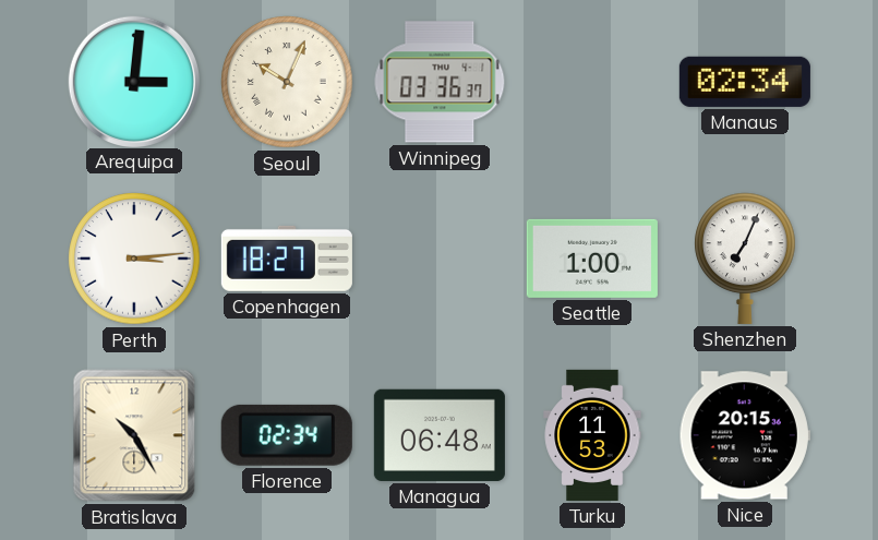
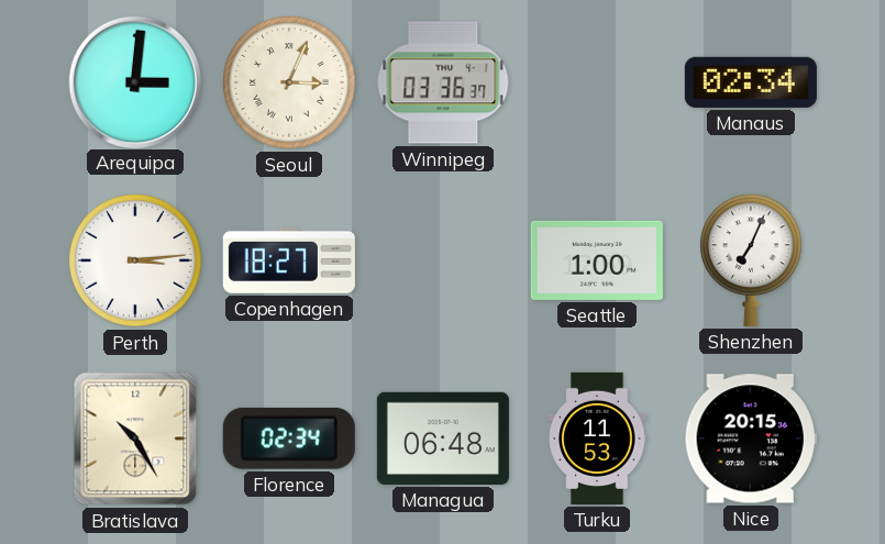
Seoul: 10:04 -> 3:04 (289, 82)
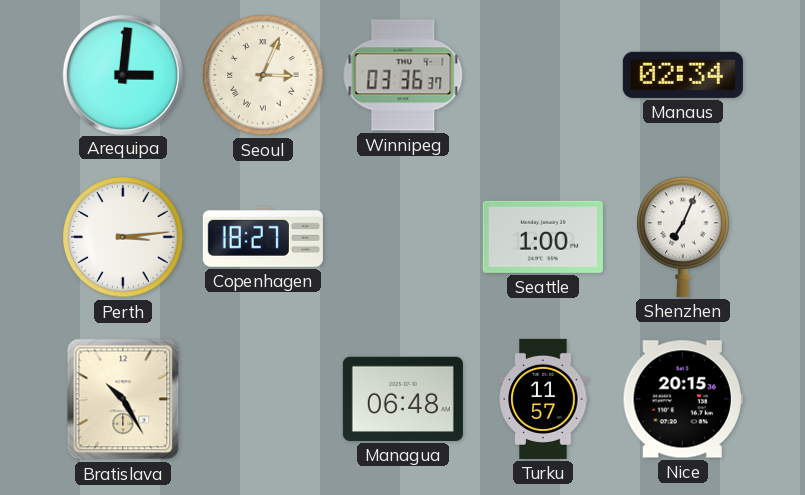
Florence: 02:34 -> none (289, 438)
Turku: 11:53 -> 11:57 (543, 399)
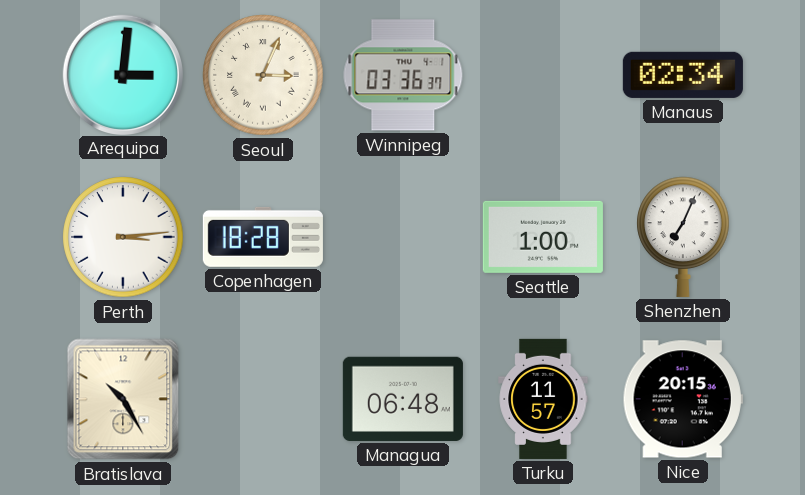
Copenhagen: 18:27 -> 18:28 (263, 237)
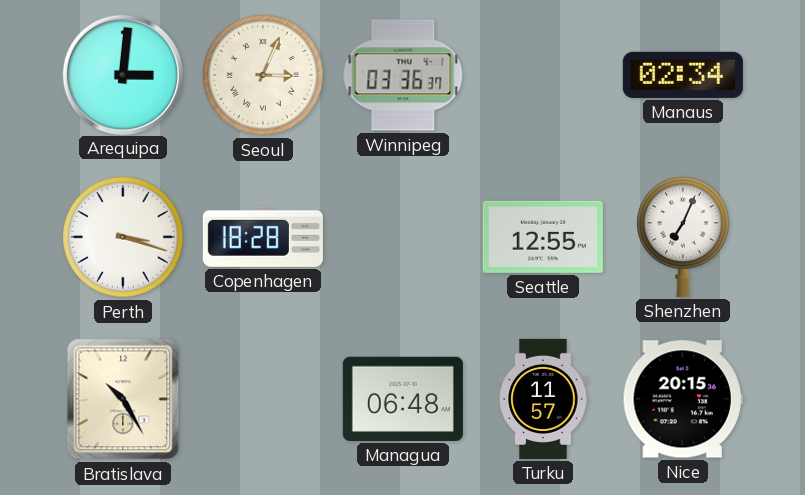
Perth: 3:14 -> 3:18 (123, 237)
Seattle: 1:00 -> 12:55 (543, 237)
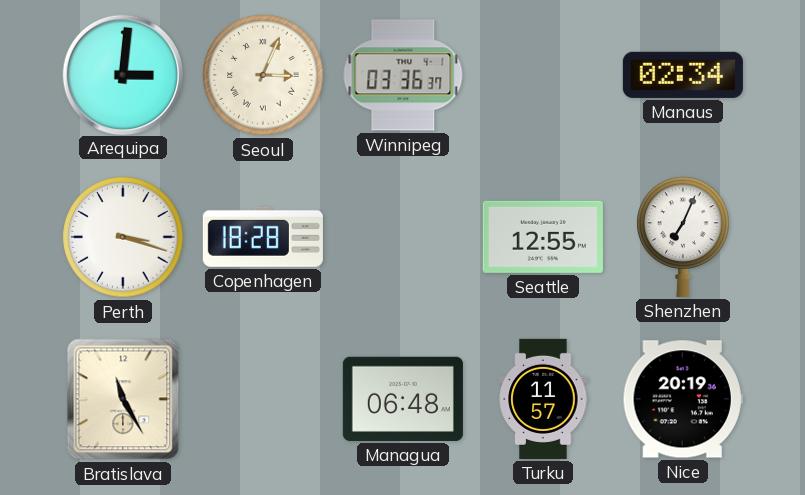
Bratislava: 10:25 -> 11:25 (123, 399)
Nice: 20:15 -> 20:19 (683, 399)
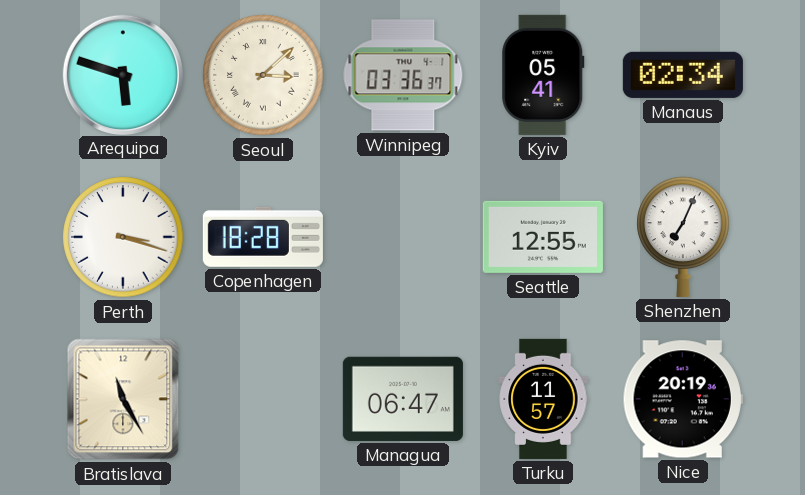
Arequipa: 3:01 -> 5:48 (122, 74)
Seoul: 3:04 -> 3:08 (263, 75)
Kyiv: none -> 05:41 (543, 75)
Managua: 06:48 -> 06:47 (403, 399)
